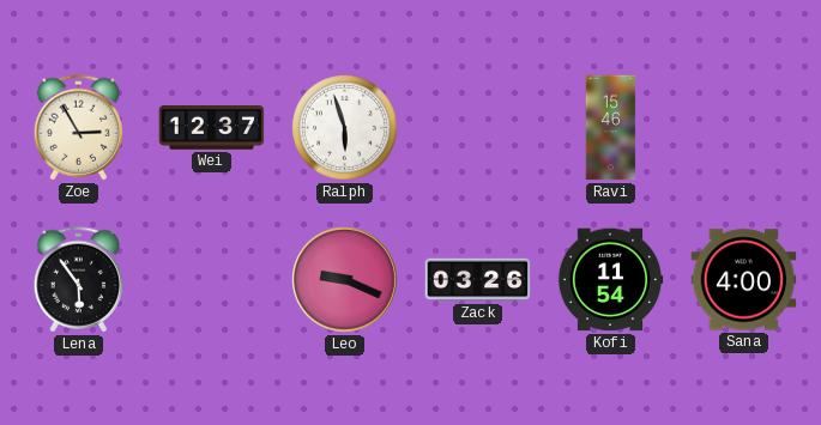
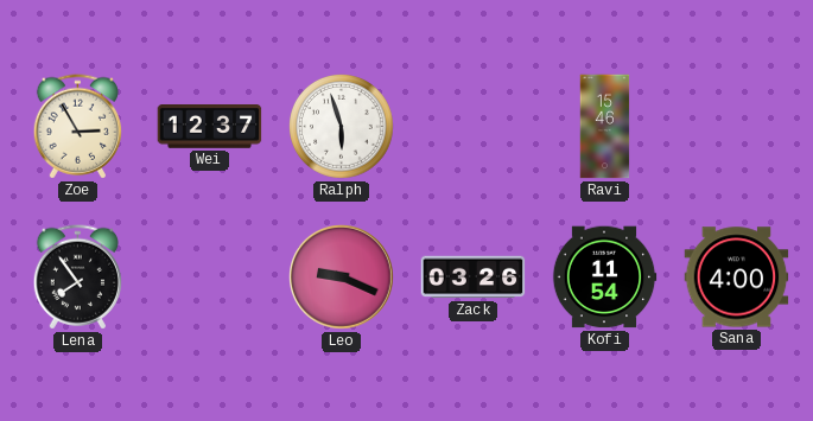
Lena: 5:54 -> 7:54 (77, 278)
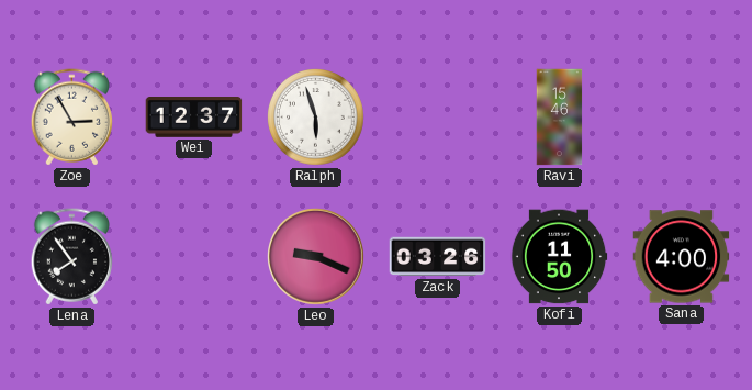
Kofi: 11:54 -> 11:50 (559, 257)
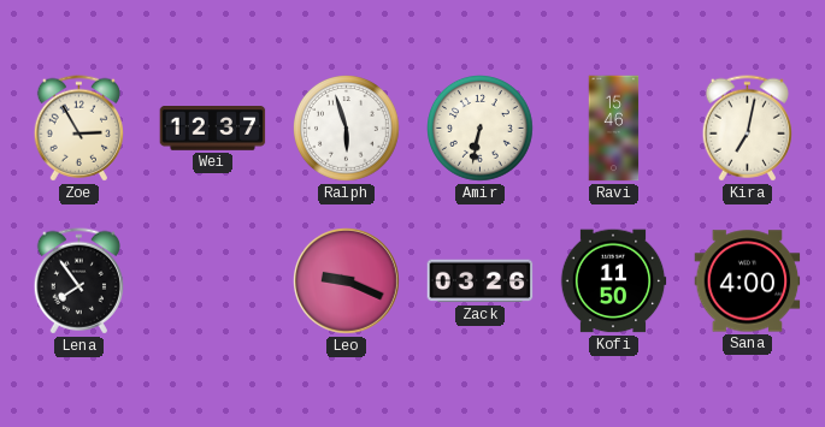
Amir: none -> 6:32 (481, 129)
Kira: none -> 7:02 (747, 129)
